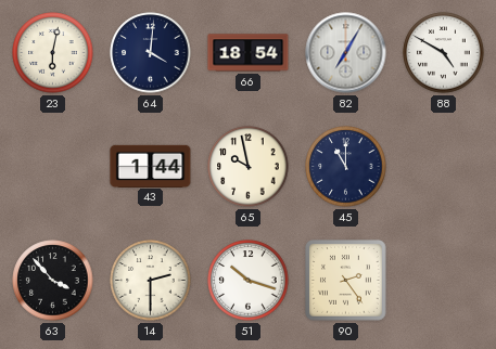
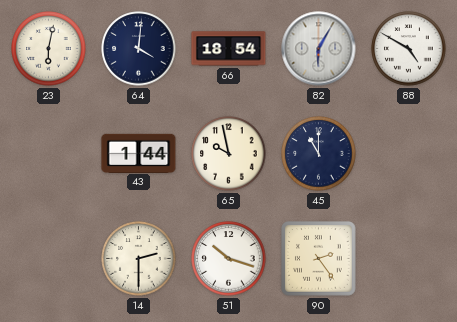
82: 7:05 -> 6:05 (319, 49)
63: 3:53 -> none (53, 281)
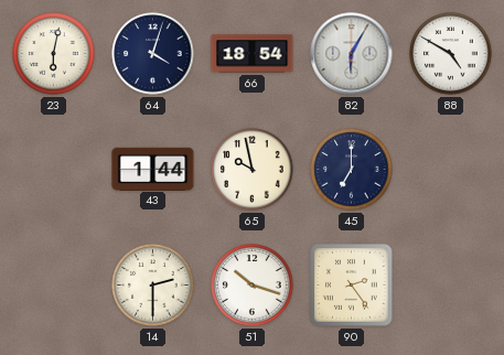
64: 4:01 -> 4:03 (153, 54)
45: 11:00 -> 7:00 (352, 170)
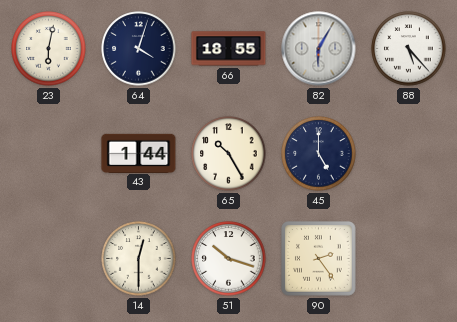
66: 18:54 -> 18:55 (229, 49)
88: 4:50 -> 5:23 (409, 49)
65: 9:58 -> 10:25 (229, 154)
45: 7:00 -> 5:00 (319, 154)
14: 2:30 -> 12:30 (139, 259)
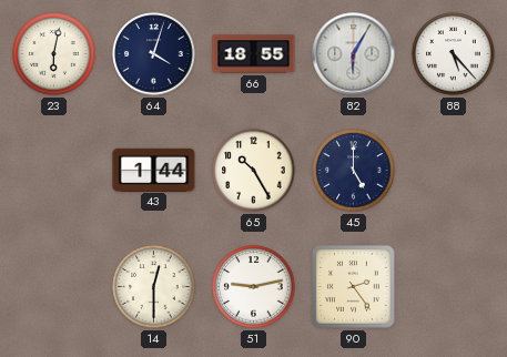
51: 10:18 -> 9:13 (254, 287)
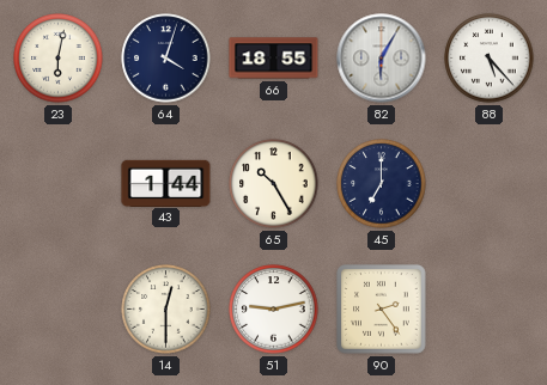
45: 5:00 -> 7:00 (382, 184)
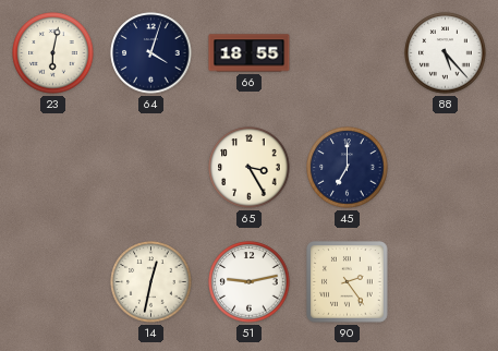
82: 6:05 -> none (382, 59)
43: 1:44 -> none (166, 183)
65: 10:25 -> 3:25 (250, 168)
14: 12:30 -> 12:32 (151, 282)
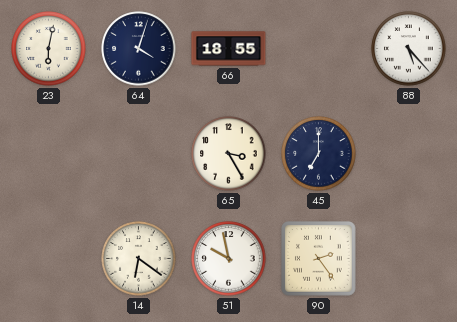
14: 12:32 -> 6:21 (139, 259)
51: 9:13 -> 9:58 (229, 259)
